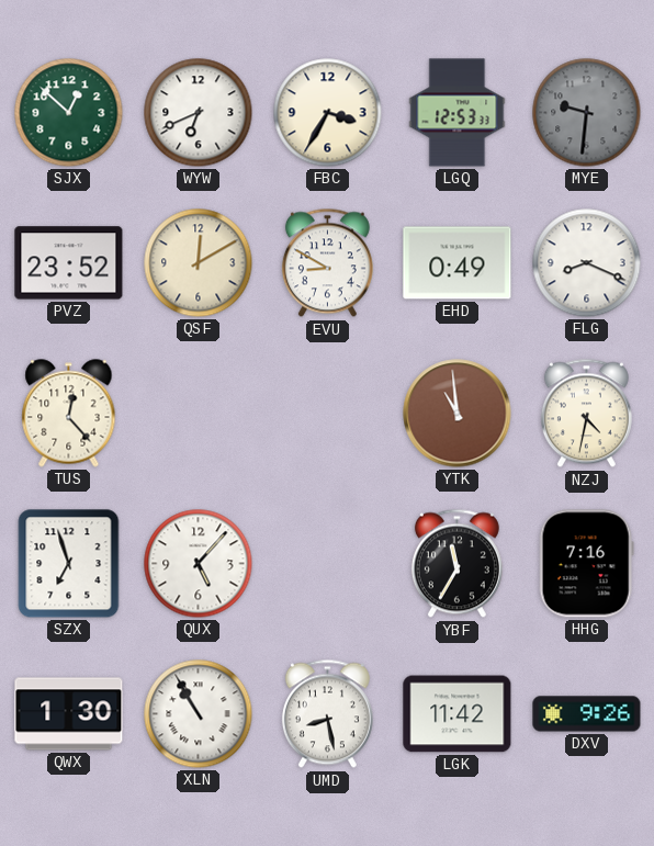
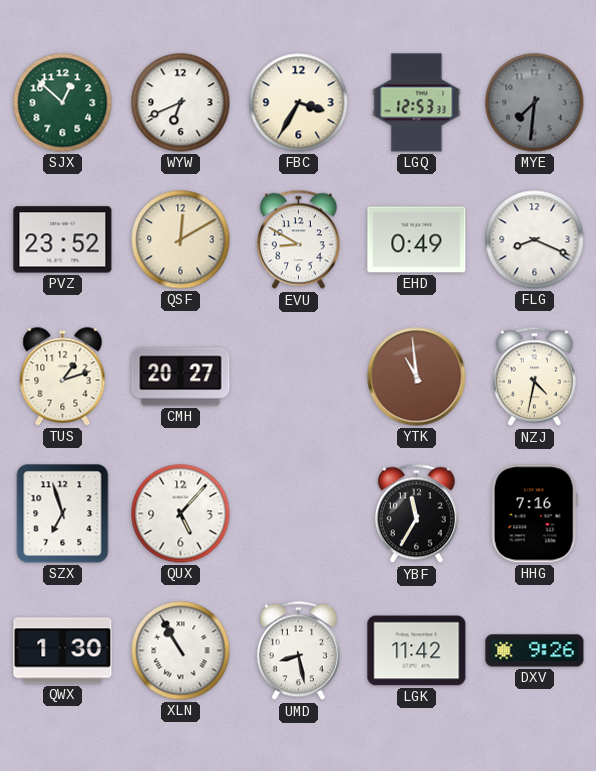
MYE: 9:31 -> 7:31 (535, 103)
TUS: 12:23 -> 1:12 (63, 377)
CMH: none -> 20:27 (181, 377)
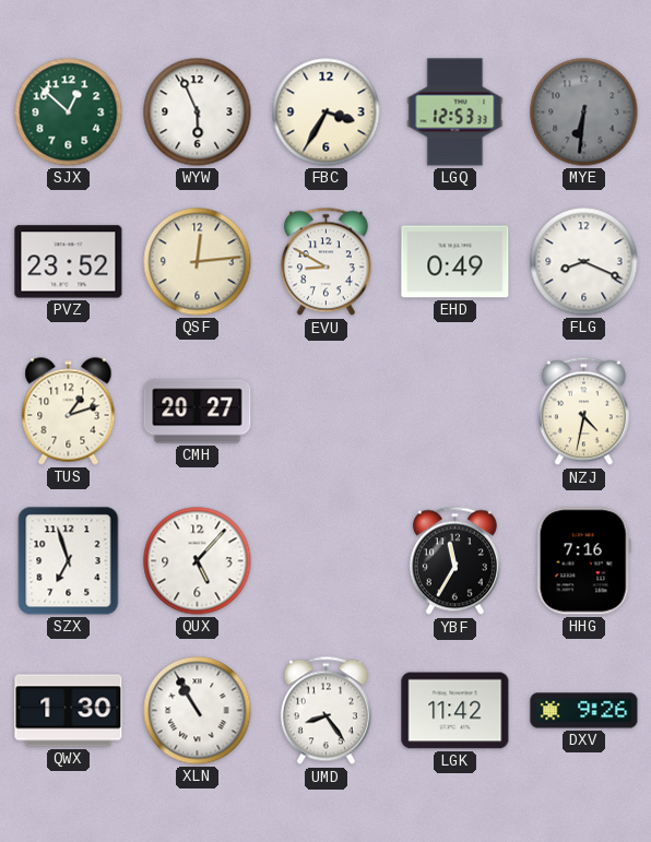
WYW: 6:41 -> 5:56 (198, 112)
MYE: 7:31 -> 6:31 (584, 112)
QSF: 12:10 -> 12:14 (198, 262)
YTK: 10:59 -> none (417, 377)
UMD: 8:28 -> 8:24 (325, 711)
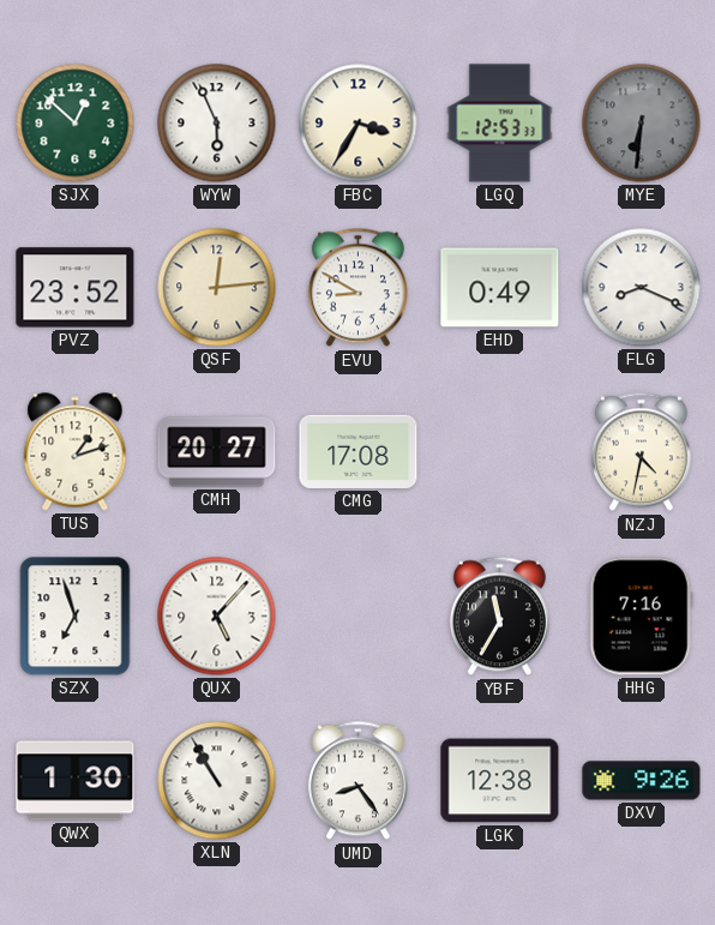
CMG: none -> 17:08 (359, 451)
LGK: 11:42 -> 12:38 (500, 781)
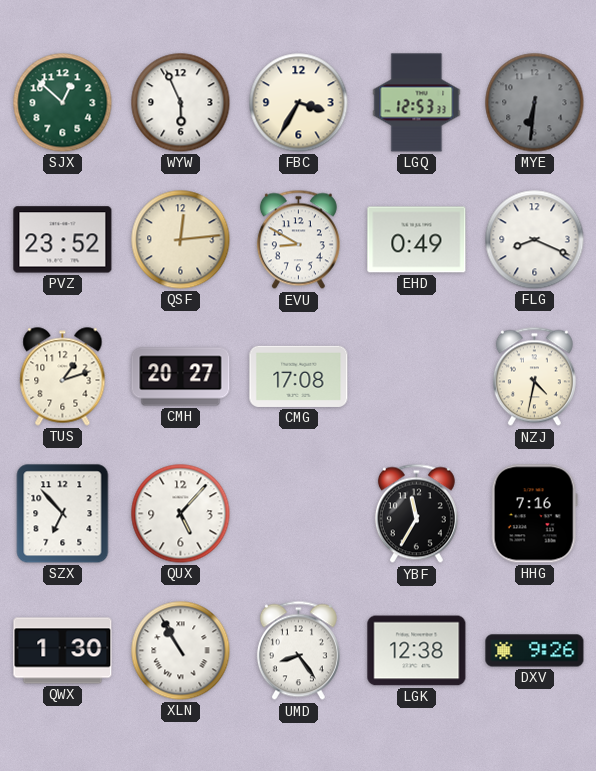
SZX: 6:57 -> 6:53 (63, 514)
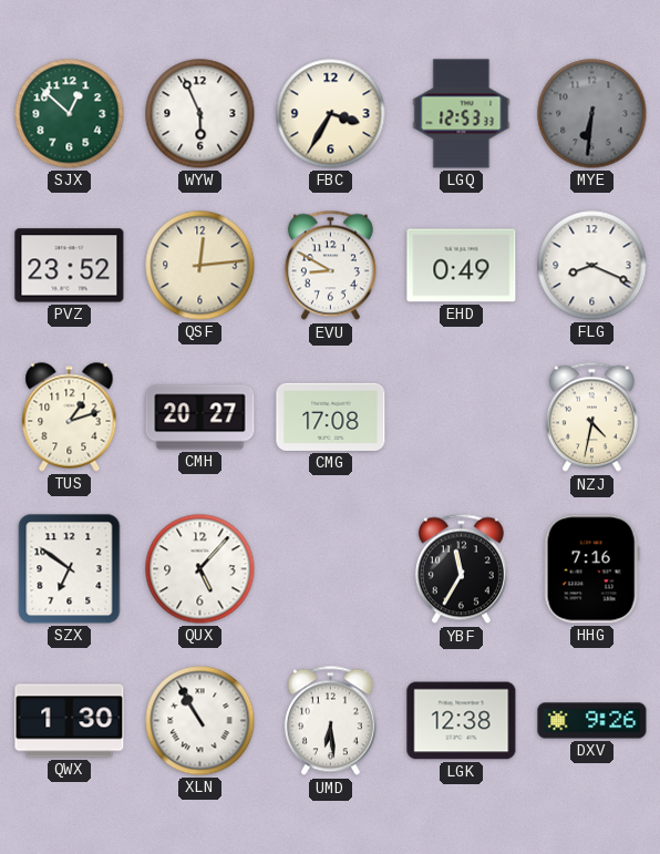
SZX: 6:53 -> 6:51 (70, 569)
UMD: 8:24 -> 6:29 (330, 721)
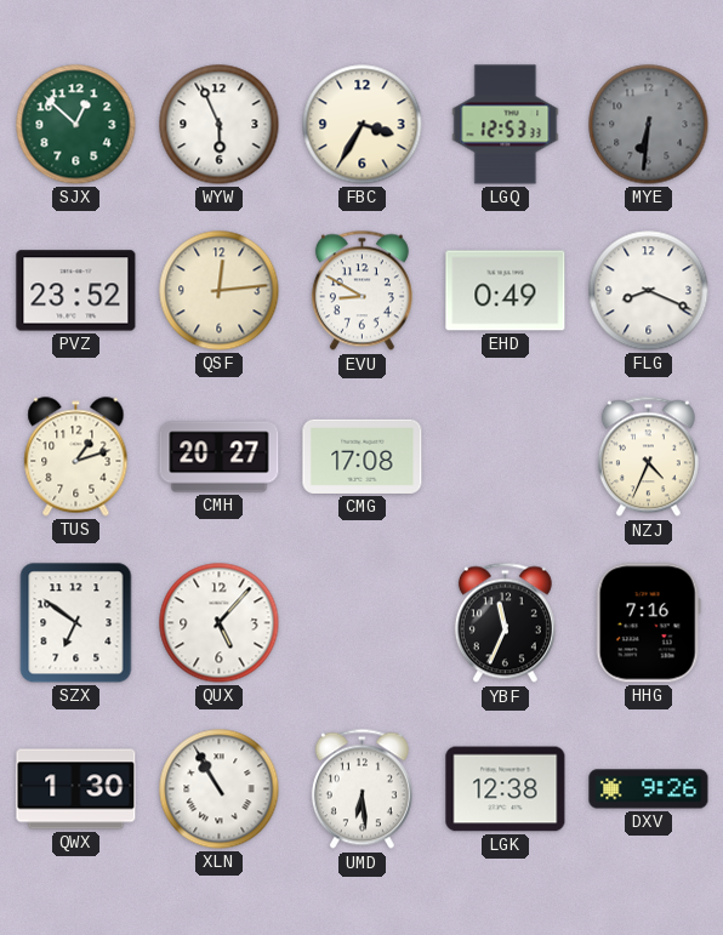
NZJ: 4:32 -> 4:34 (648, 457)
YBF: 11:35 -> 11:34 (505, 623)
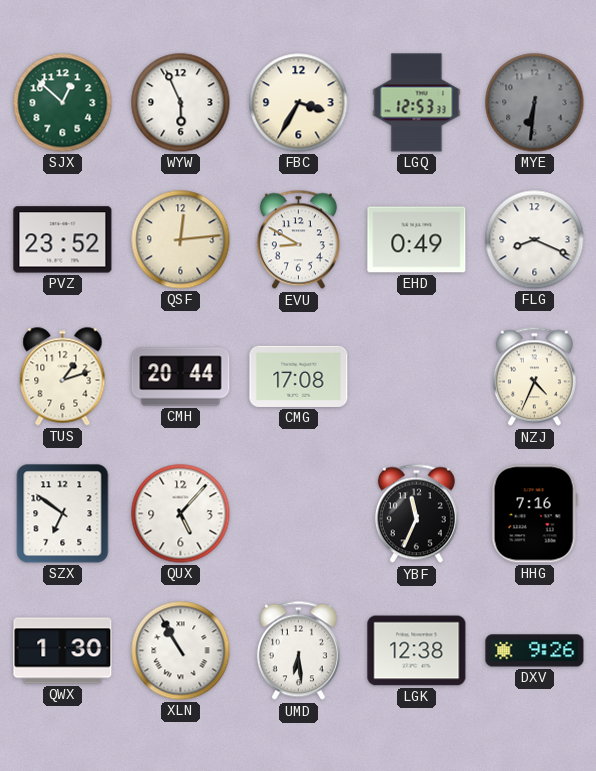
CMH: 20:27 -> 20:44 (181, 377)
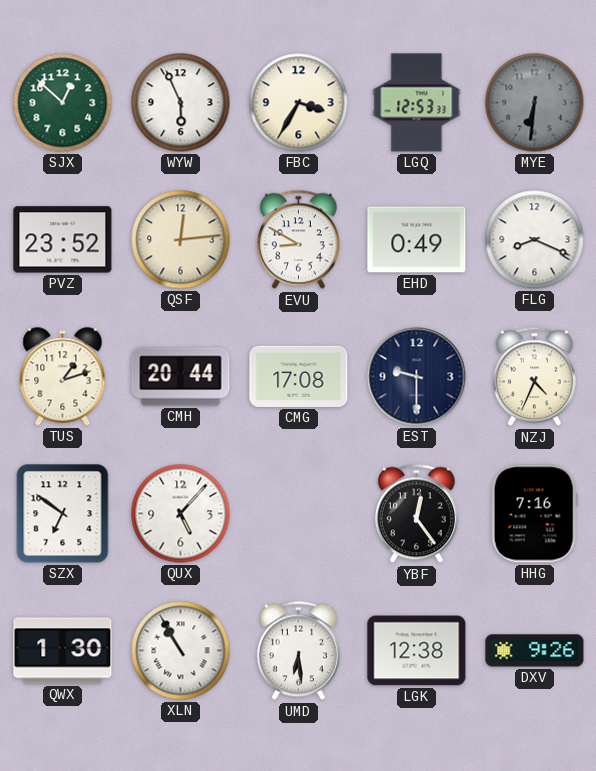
EST: none -> 9:30 (417, 377)
YBF: 11:34 -> 12:24 (416, 514)
